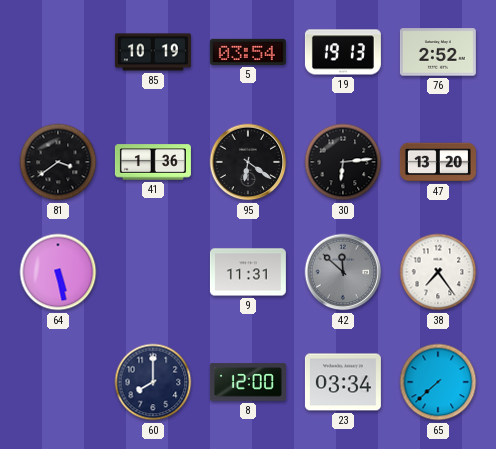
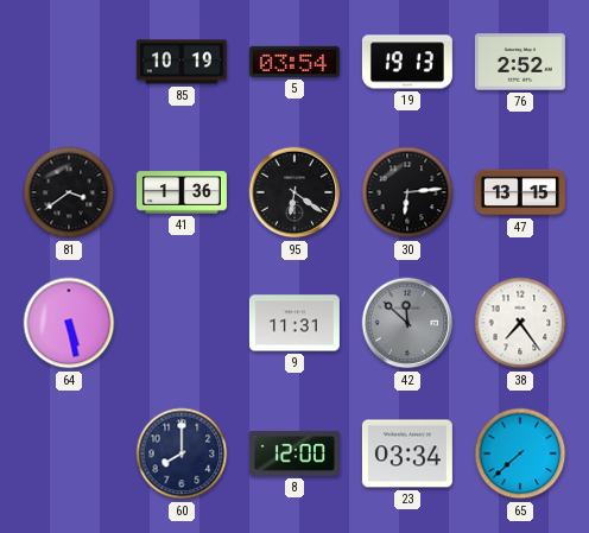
47: 13:20 -> 13:15 (520, 192)
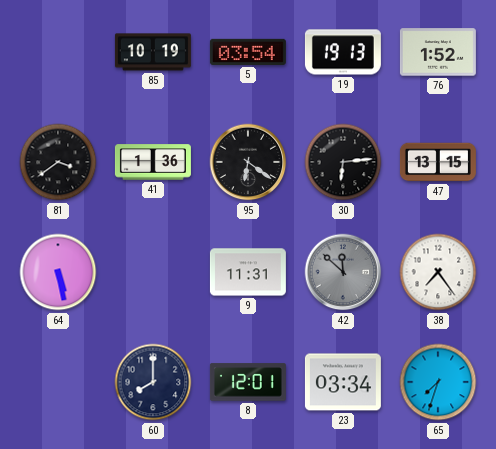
76: 2:52 -> 1:52 (438, 52)
8: 12:00 -> 12:01 (248, 382)
65: 7:38 -> 7:33 (438, 382)
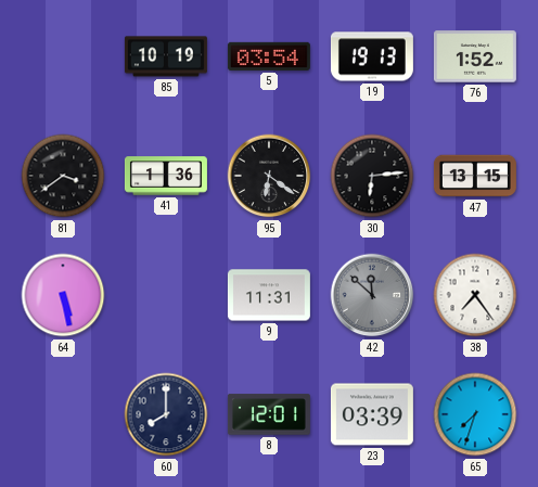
23: 03:34 -> 03:39 (372, 414)
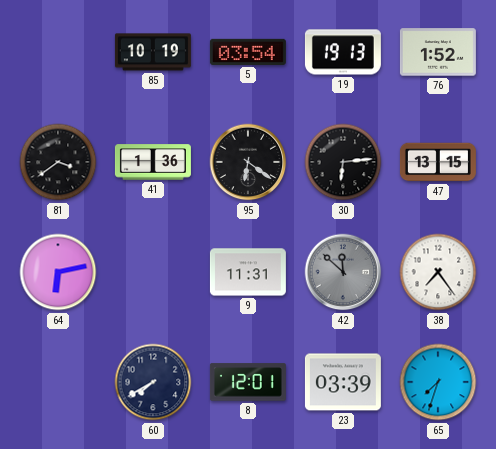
64: 5:28 -> 6:13 (58, 272)
60: 8:00 -> 7:40 (153, 382)
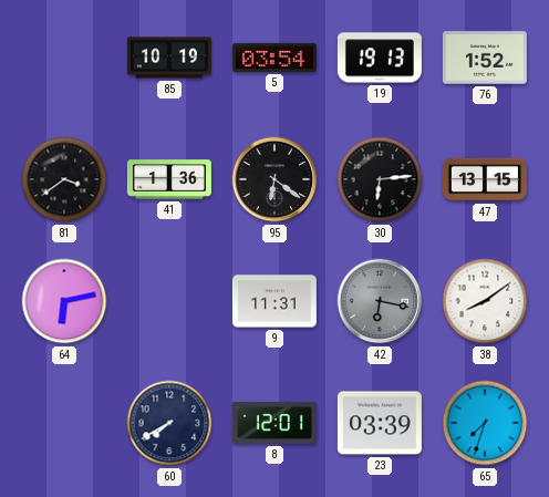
42: 11:52 -> 6:17 (380, 301)
38: 7:24 -> 8:09 (485, 301)
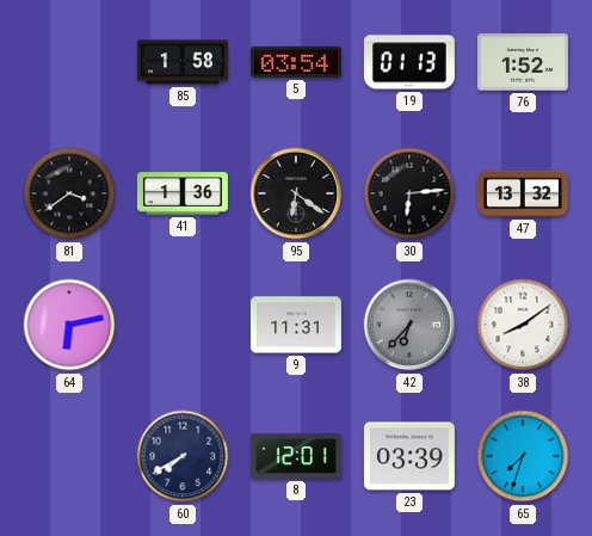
85: 10:19 -> 1:58 (183, 62)
19: 19:13 -> 01:13 (409, 62)
47: 13:15 -> 13:32 (523, 193)
42: 6:17 -> 6:37 (409, 325)
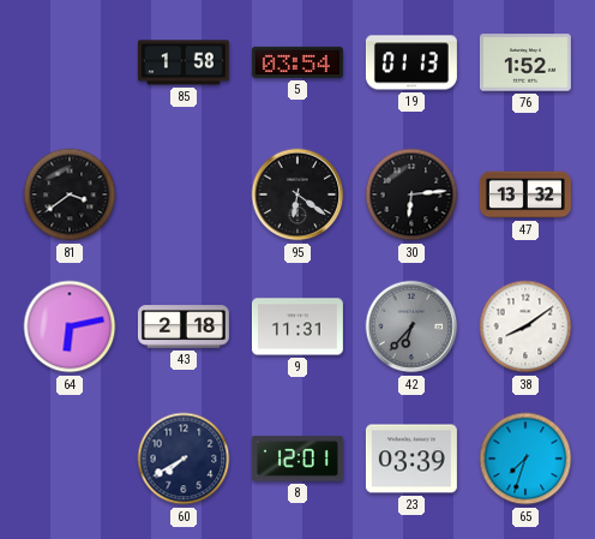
41: 1:36 -> none (183, 193)
43: none -> 2:18 (184, 327)
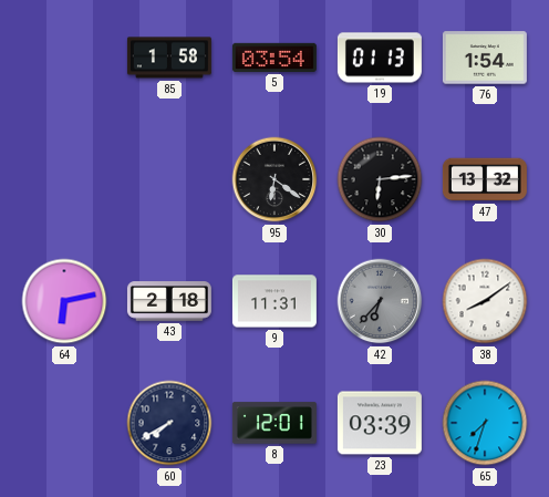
76: 1:52 -> 1:54 (485, 58)
81: 3:39 -> none (70, 194)
